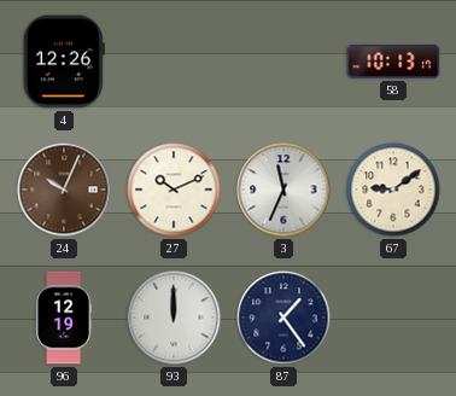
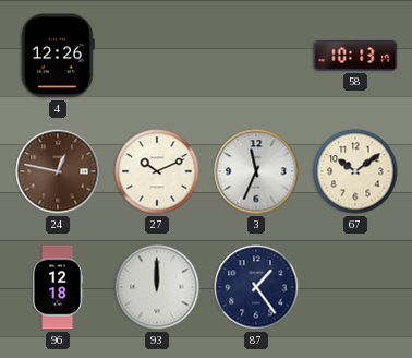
24: 10:04 -> 12:47 (58, 171)
67: 9:09 -> 10:09 (355, 171)
96: 12:19 -> 12:18 (58, 287)
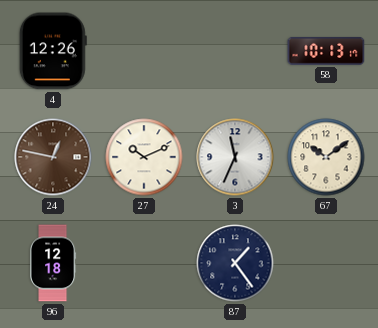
93: 12:00 -> none (157, 287)
